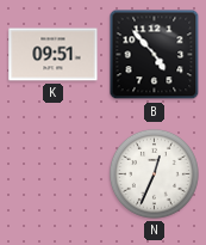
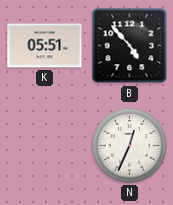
K: 09:51 -> 05:51 (45, 46)
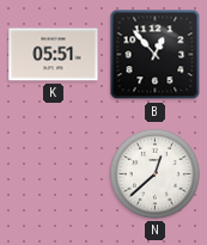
B: 4:53 -> 12:53 (156, 55)
N: 12:34 -> 12:38 (154, 173)
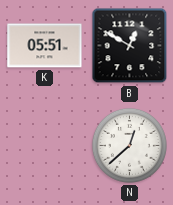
B: 12:53 -> 12:50 (130, 46)
